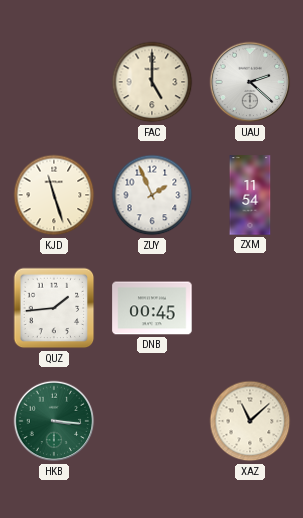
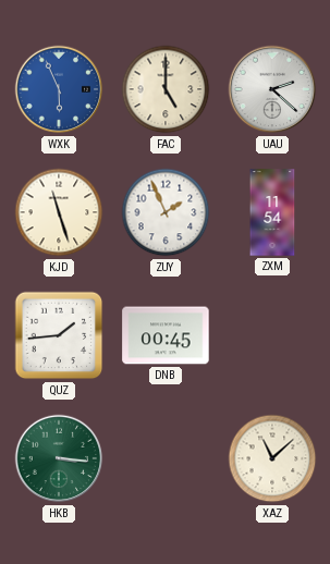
WXK: none -> 5:56 (59, 89)
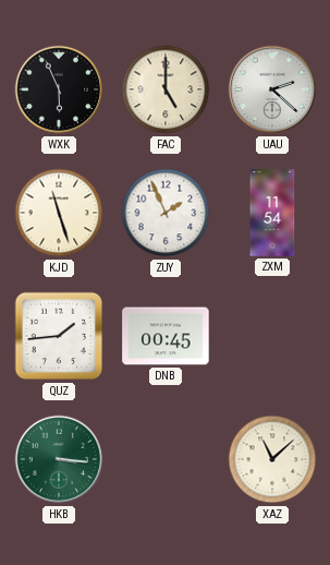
WXK dial: blue -> black (59, 89)
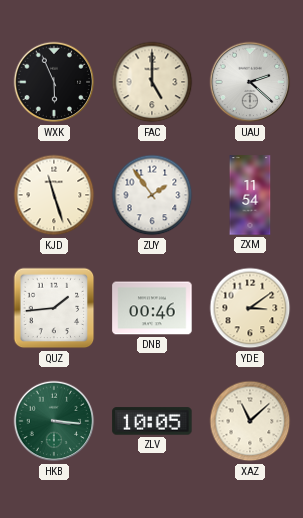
ZUY: 1:56 -> 1:54 (152, 195)
DNB: 00:45 -> 00:46 (152, 308)
YDE: none -> 3:09 (250, 308)
ZLV: none -> 10:05 (152, 421)
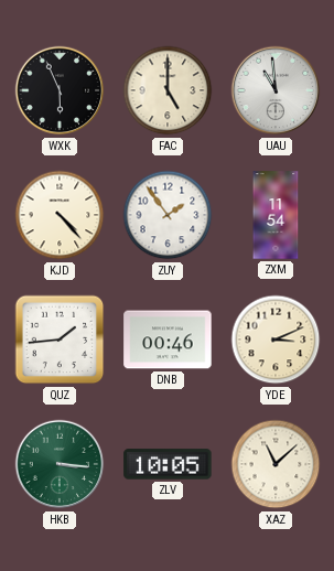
UAU: 2:22 -> 10:59 (276, 90)
KJD: 11:27 -> 4:23 (60, 215)
YDE: 3:09 -> 3:11 (276, 340)
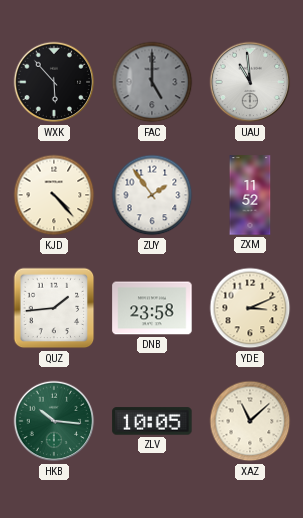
WXK: 5:56 -> 5:53 (54, 82)
FAC dial: cream -> grey (152, 82)
ZXM: 11:54 -> 11:52 (250, 195)
DNB: 00:46 -> 23:58 (152, 308)
HKB: 3:16 -> 10:16 (54, 421)
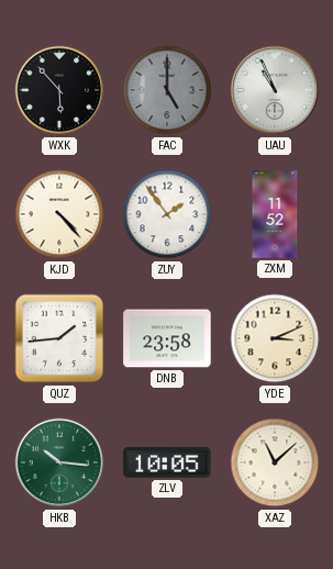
UAU: 10:59 -> 10:56 (275, 90)
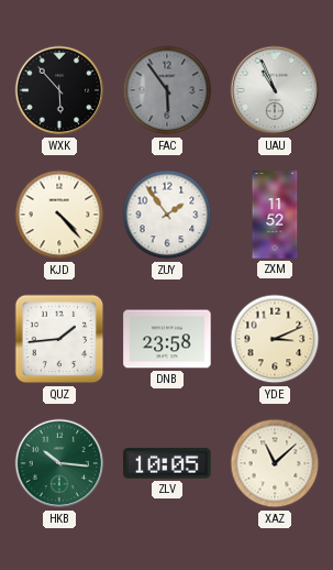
FAC: 5:00 -> 5:54 (167, 90)
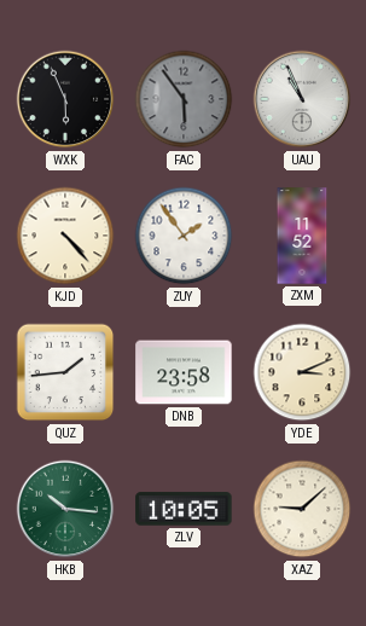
WXK: 5:53 -> 5:56 (65, 99)
XAZ: 11:08 -> 9:08 (302, 509)
